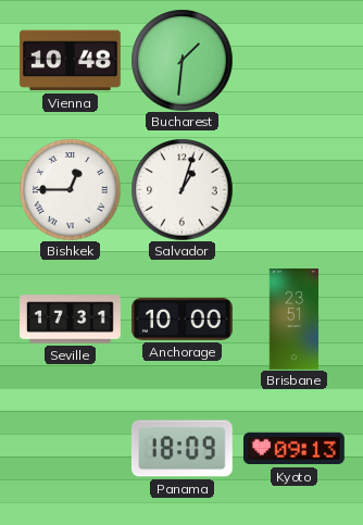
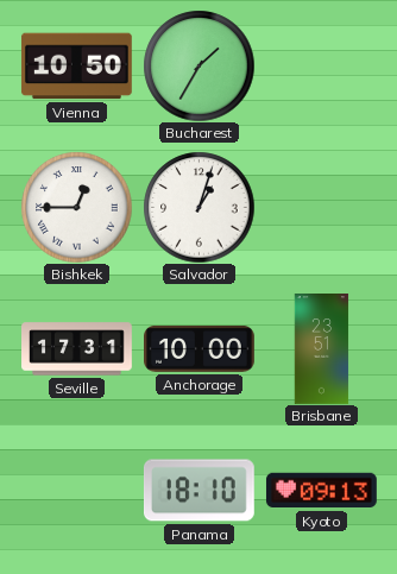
Vienna: 10:48 -> 10:50 (76, 67)
Bucharest: 1:31 -> 1:35 (198, 65)
Panama: 18:09 -> 18:10 (198, 491)
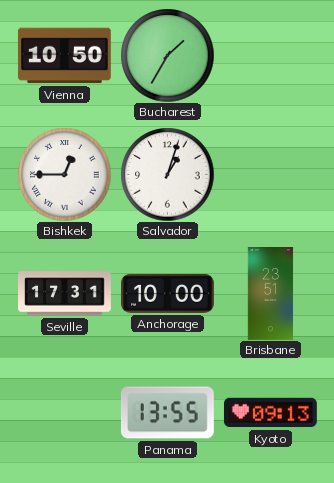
Panama: 18:10 -> 13:55 (167, 413)
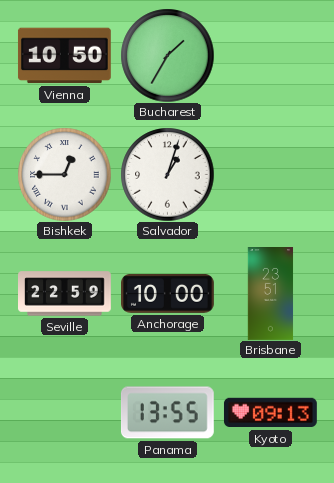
Seville: 17:31 -> 22:59 (65, 294)
